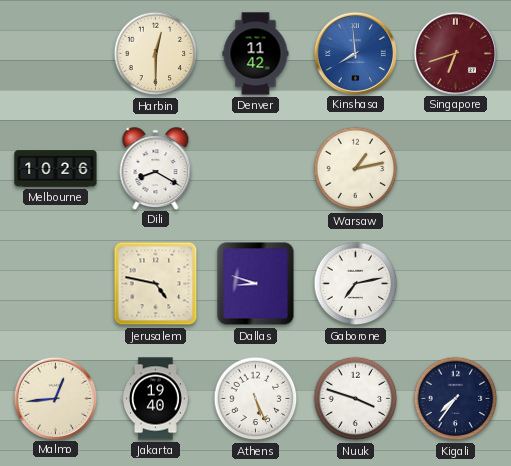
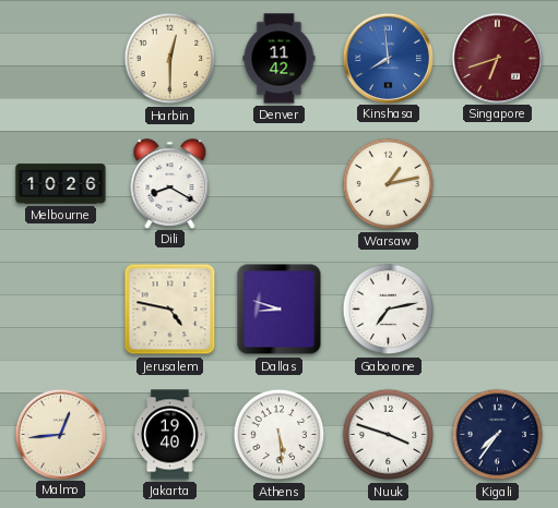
Athens: 5:26 -> 5:29 (280, 435)
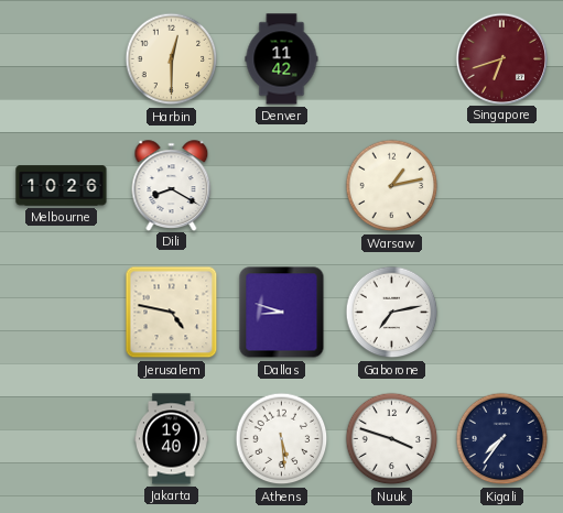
Kinshasa: 7:59 -> none (388, 58)
Malmo: 12:44 -> none (60, 434)
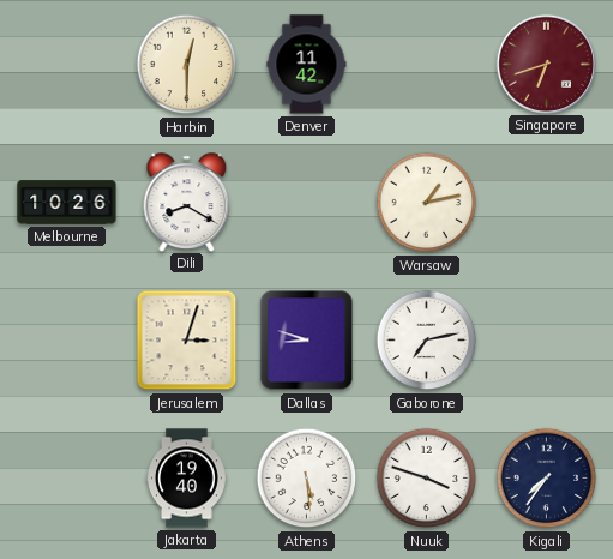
Jerusalem: 4:47 -> 3:03 (187, 341)
